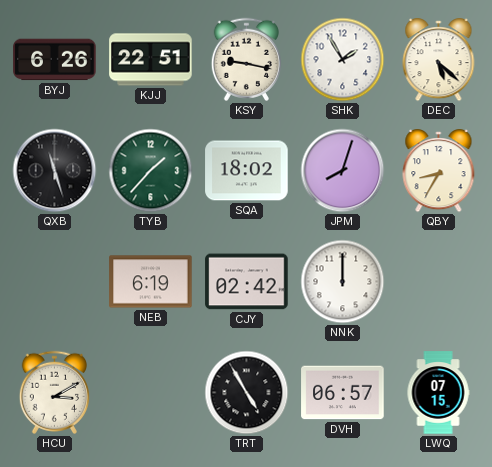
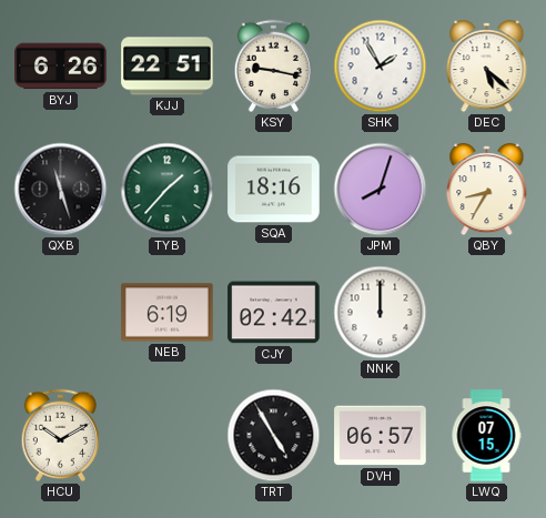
SQA: 18:02 -> 18:16 (274, 190)
HCU: 3:10 -> 10:10 (60, 435)
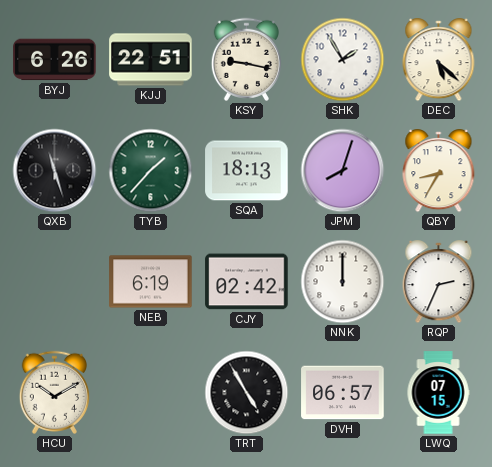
SQA: 18:16 -> 18:13 (247, 171)
RQP: none -> 2:34 (439, 282)
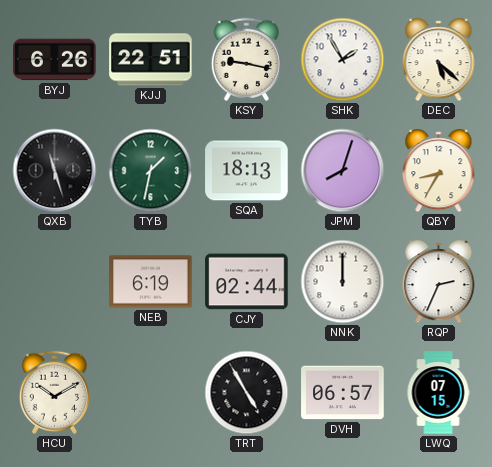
TYB: 1:37 -> 1:32 (151, 171)
CJY: 02:42 -> 02:44 (247, 282)
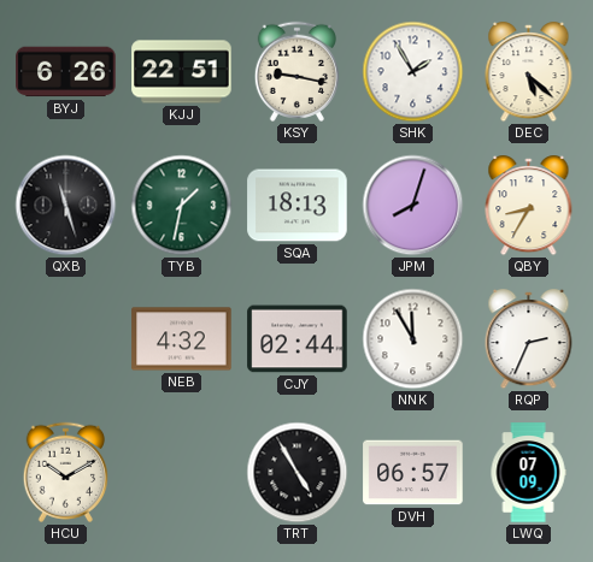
NEB: 6:19 -> 4:32 (182, 339)
NNK: 12:00 -> 11:55 (413, 339)
LWQ: 07:15 -> 07:09 (528, 473)
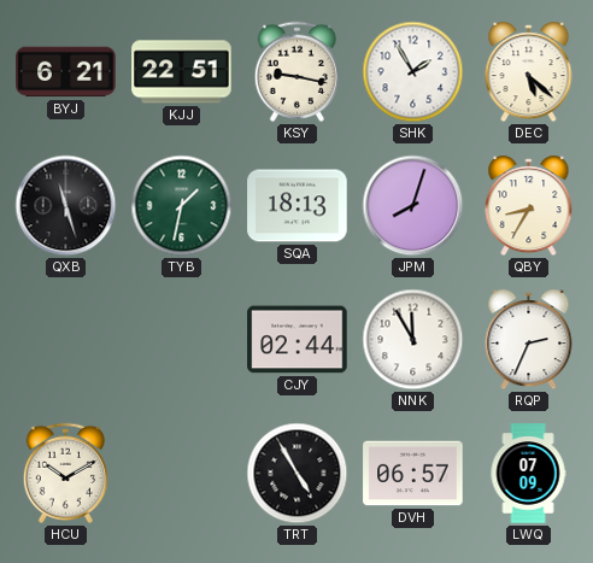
BYJ: 6:26 -> 6:21 (66, 72)
NEB: 4:32 -> none (182, 339)
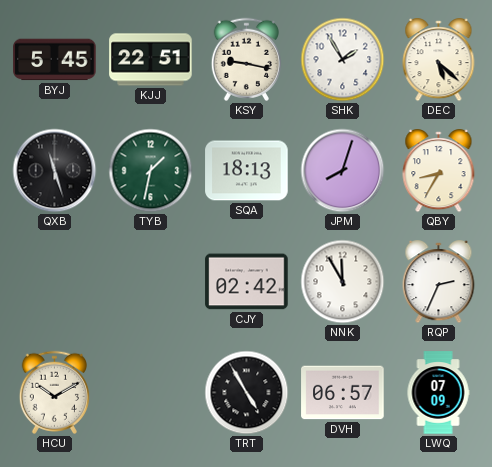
BYJ: 6:21 -> 5:45 (55, 60)
CJY: 02:44 -> 02:42 (247, 282)
